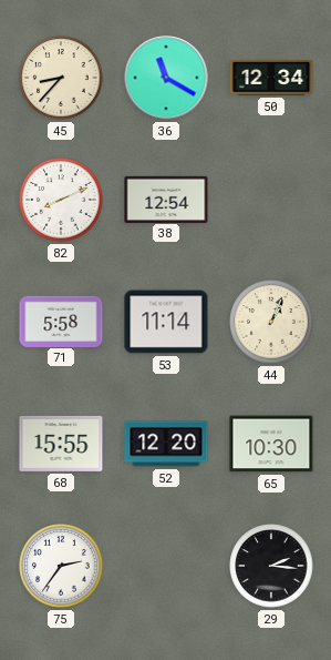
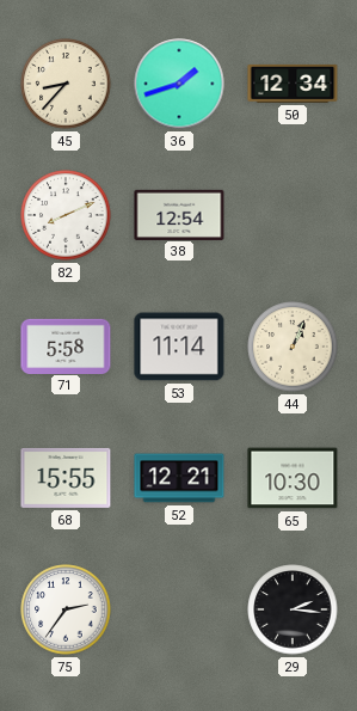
36: 11:20 -> 1:42 (179, 84)
52: 12:20 -> 12:21 (179, 478)
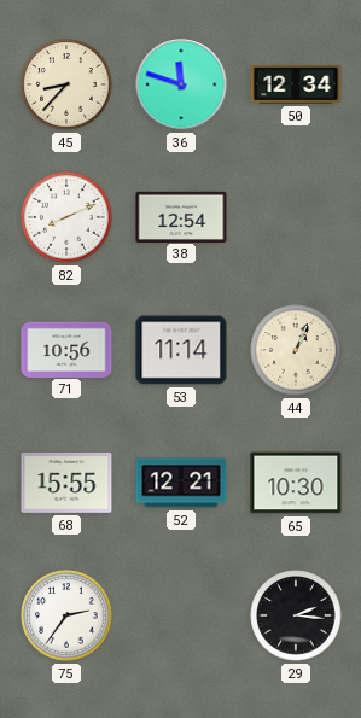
36: 1:42 -> 11:48 (181, 84)
71: 5:58 -> 10:56 (66, 349)
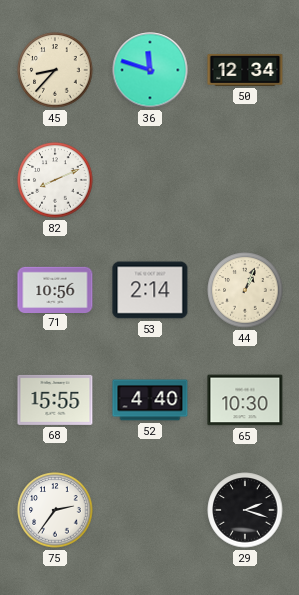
38: 12:54 -> none (181, 216)
53: 11:14 -> 2:14 (150, 290)
52: 12:21 -> 4:40 (150, 400)
29: 2:16 -> 2:18 (245, 510)
